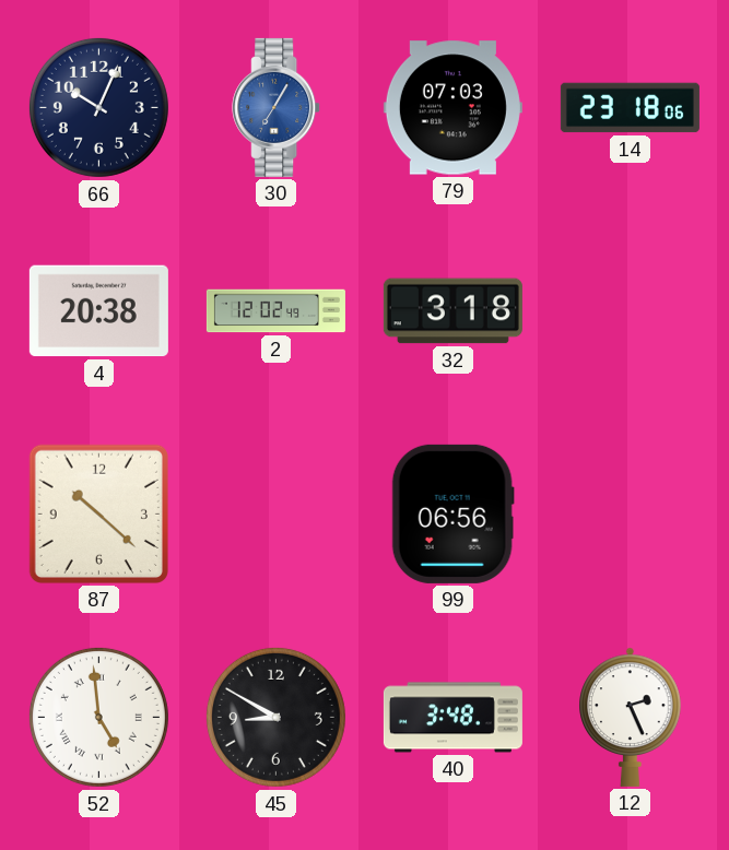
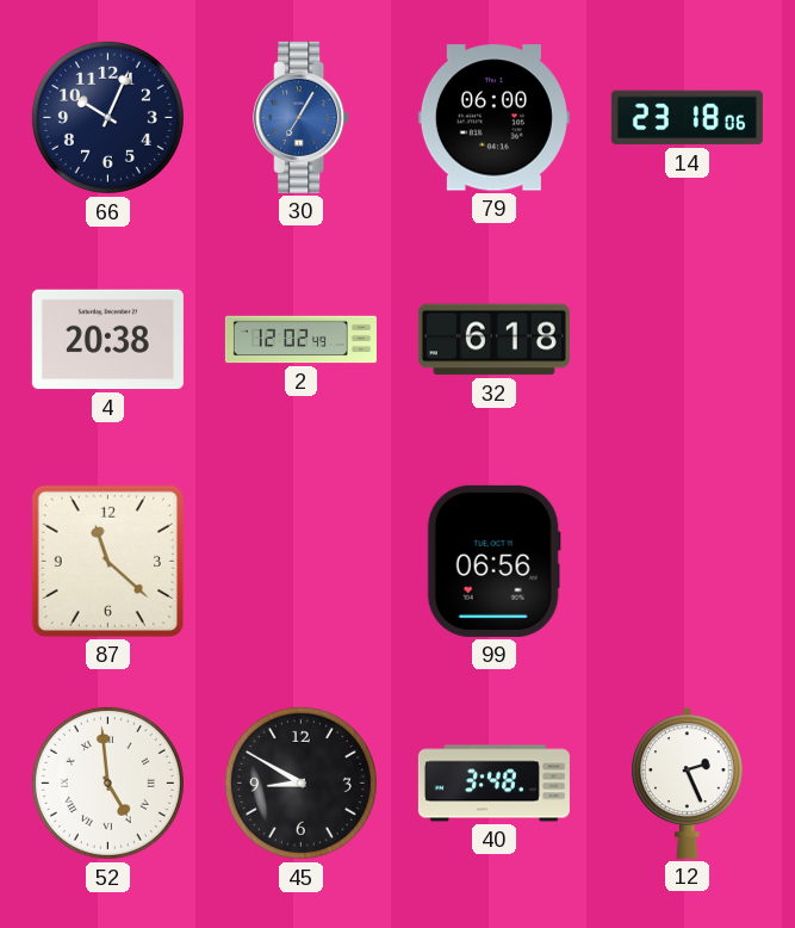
79: 07:03 -> 06:00 (493, 118)
32: 3:18 -> 6:18 (493, 340)
87: 10:22 -> 11:22 (107, 561)
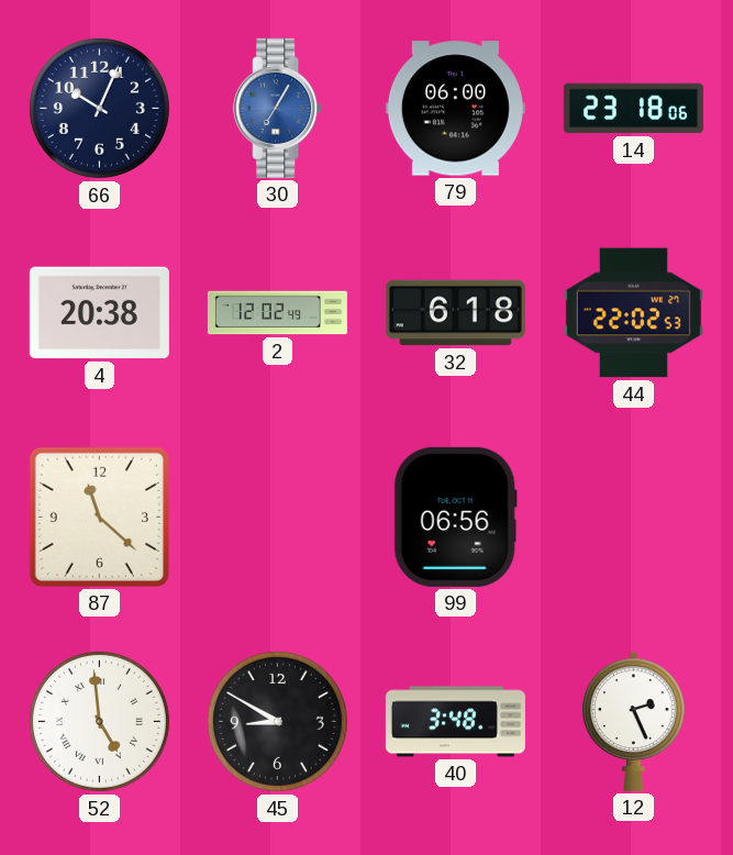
44: none -> 22:02 (633, 313)
